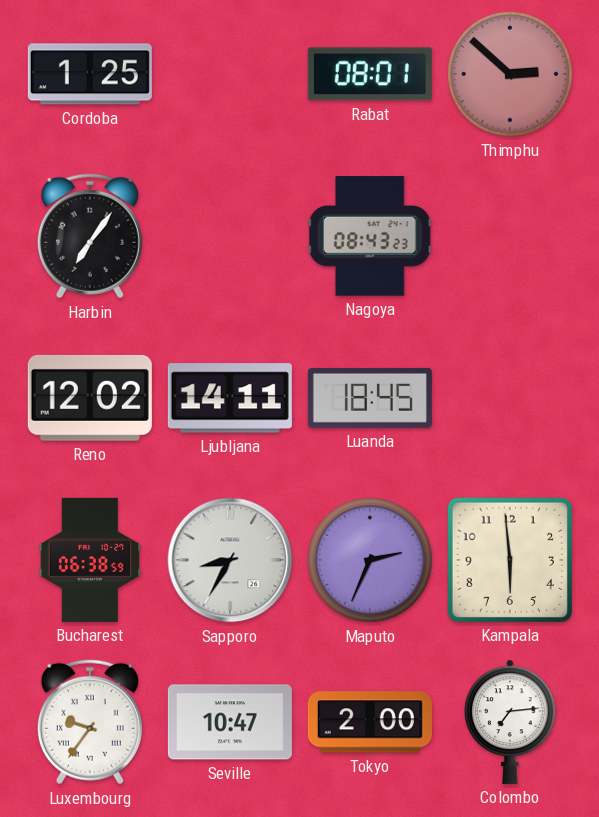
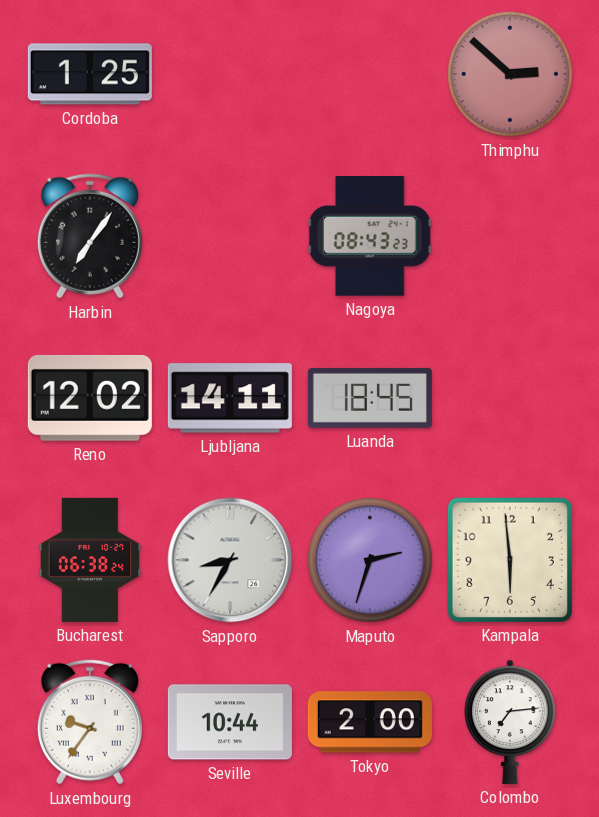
Rabat: 08:01 -> none (370, 74)
Bucharest: 06:38:59 -> 06:38:24 (90, 560)
Maputo: 2:34 -> 2:33 (370, 560)
Seville: 10:47 -> 10:44 (230, 722)
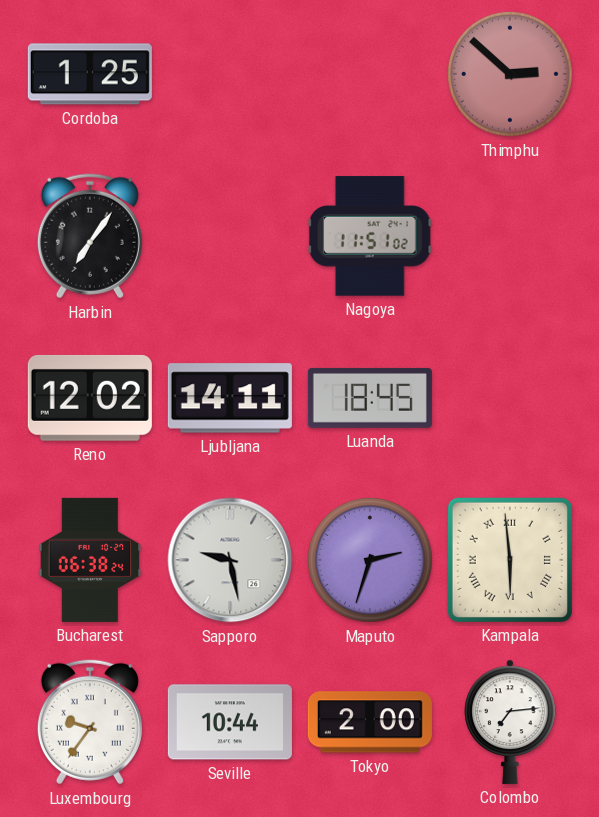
Nagoya: 08:43 -> 11:51 (370, 236)
Sapporo: 8:35 -> 9:28 (230, 560)
Kampala numerals: Arabic -> Roman (510, 560)
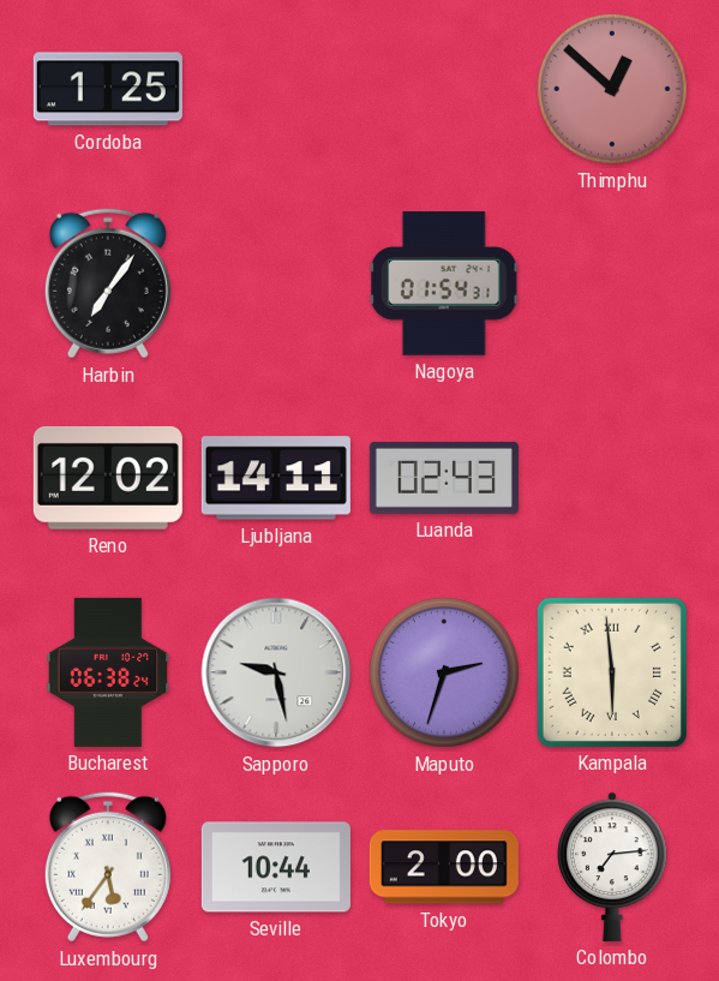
Thimphu: 2:52 -> 12:52 (612, 89)
Nagoya: 11:51 -> 01:54 (444, 283)
Luanda: 18:45 -> 02:43 (444, 478)
Luxembourg: 9:36 -> 5:36 (108, 867)
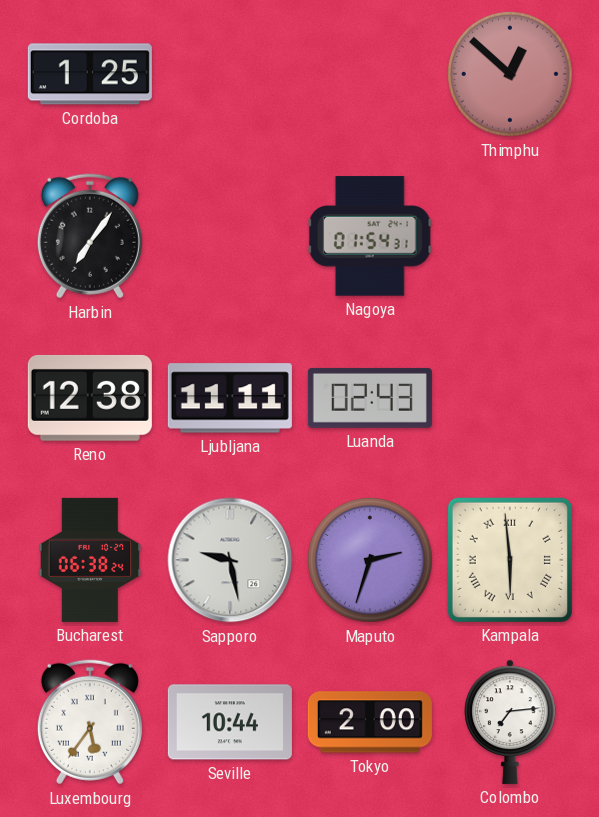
Reno: 12:02 -> 12:38 (90, 398)
Ljubljana: 14:11 -> 11:11 (230, 398)
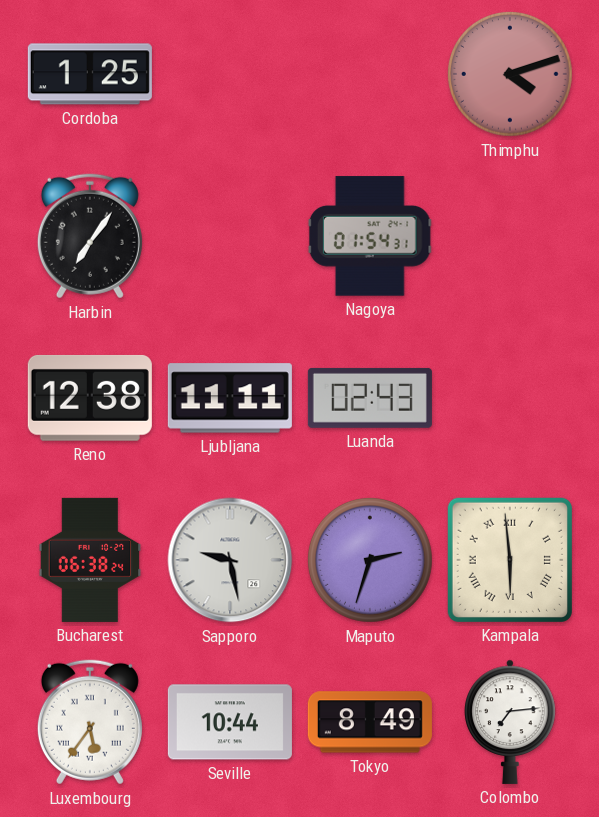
Thimphu: 12:52 -> 4:12 (510, 74)
Tokyo: 2:00 -> 8:49 (370, 722)
